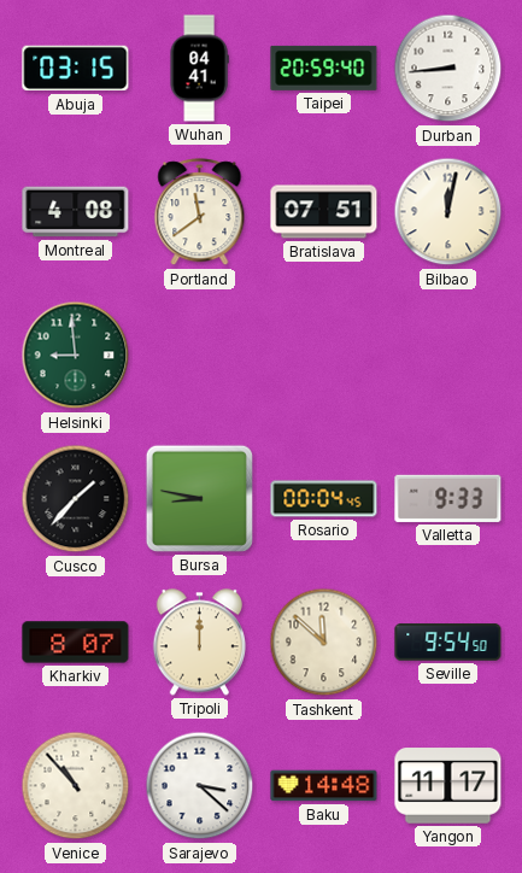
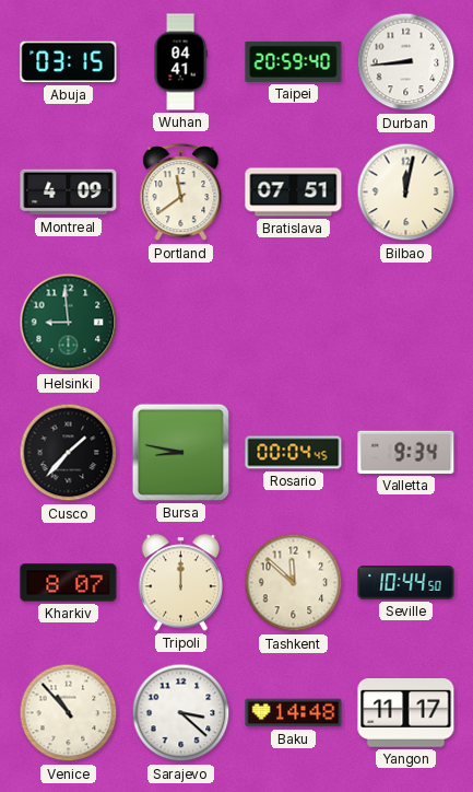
Montreal: 4:08 -> 4:09 (69, 193)
Valletta: 9:33 -> 9:34 (406, 452)
Seville: 9:54 -> 10:44 (406, 583)
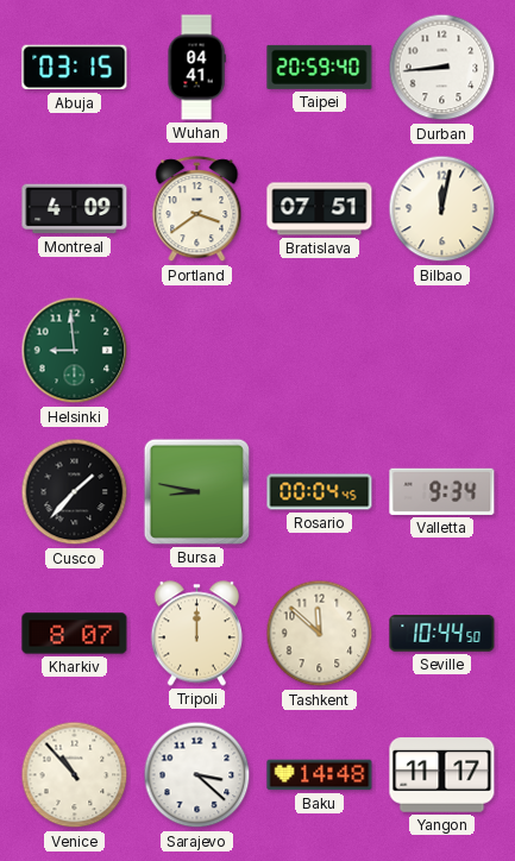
Portland: 11:39 -> 3:39 (197, 209)
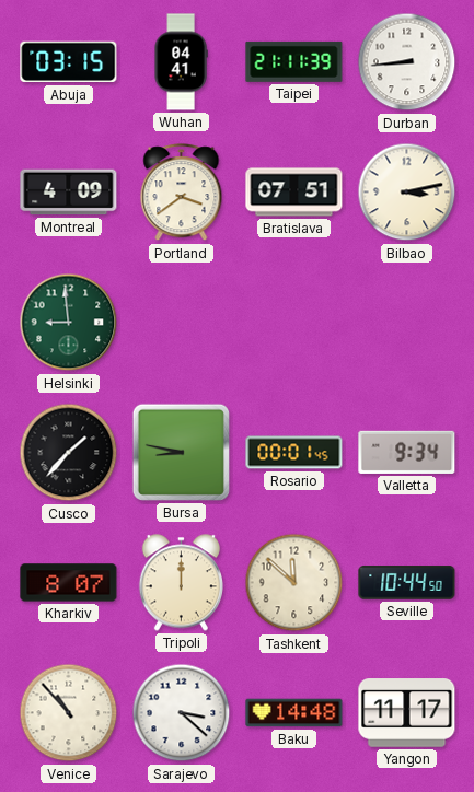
Taipei: 20:59 -> 21:11 (294, 61)
Bilbao: 12:02 -> 3:13 (407, 193)
Rosario: 00:04 -> 00:01 (294, 453)
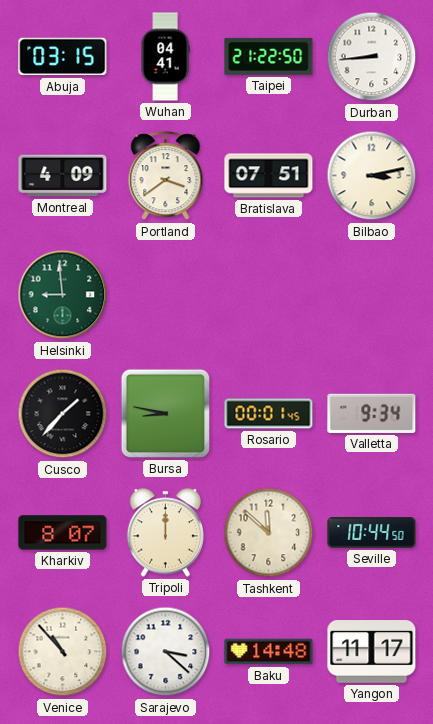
Taipei: 21:11 -> 21:22 (269, 56)
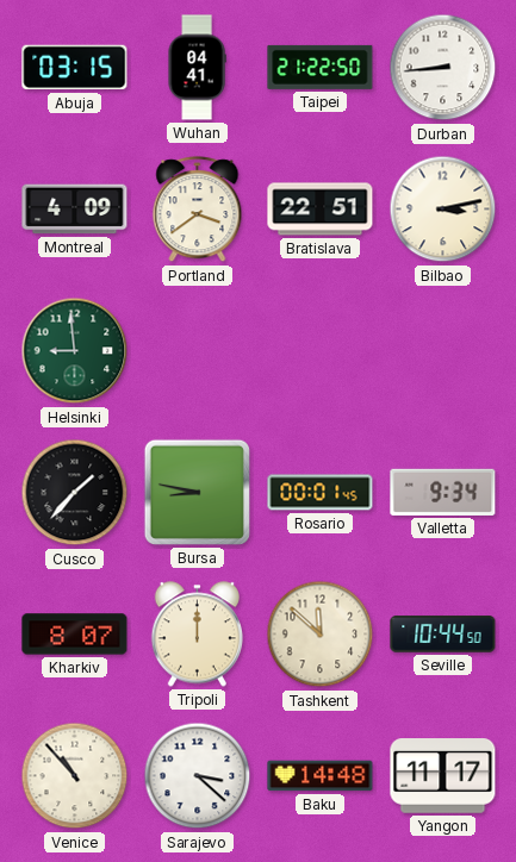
Bratislava: 07:51 -> 22:51 (321, 210)
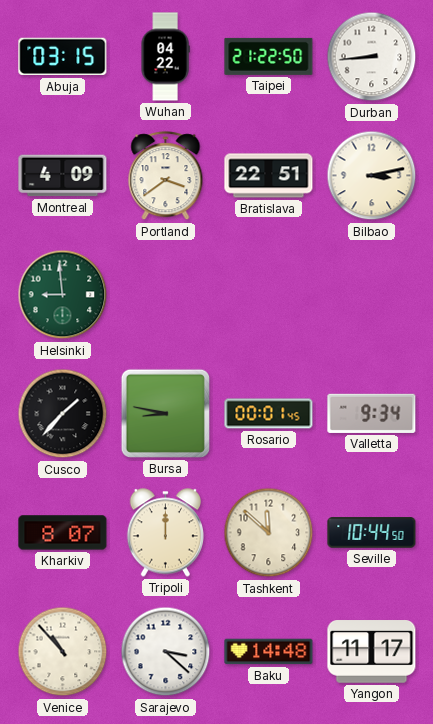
Wuhan: 04:41 -> 04:22 (165, 57)
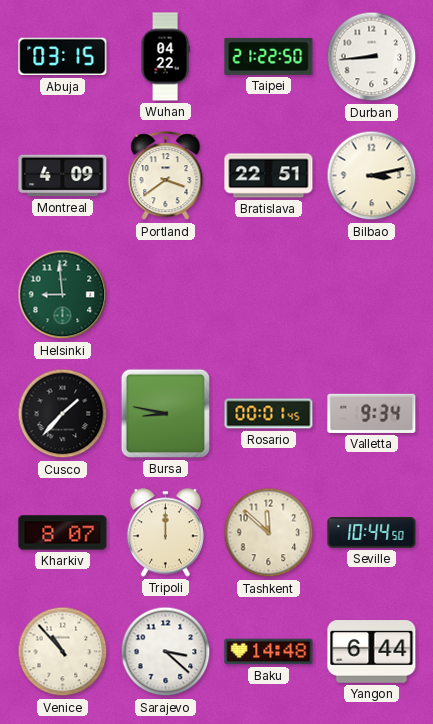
Yangon: 11:17 -> 6:44 (372, 652)
